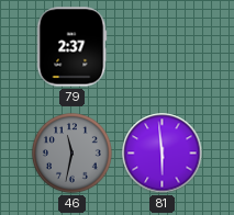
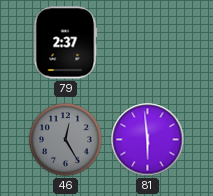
46: 11:32 -> 12:25 (66, 140)
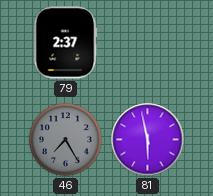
46: 12:25 -> 7:25 (66, 140)
81: 5:59 -> 5:58 (148, 140)
